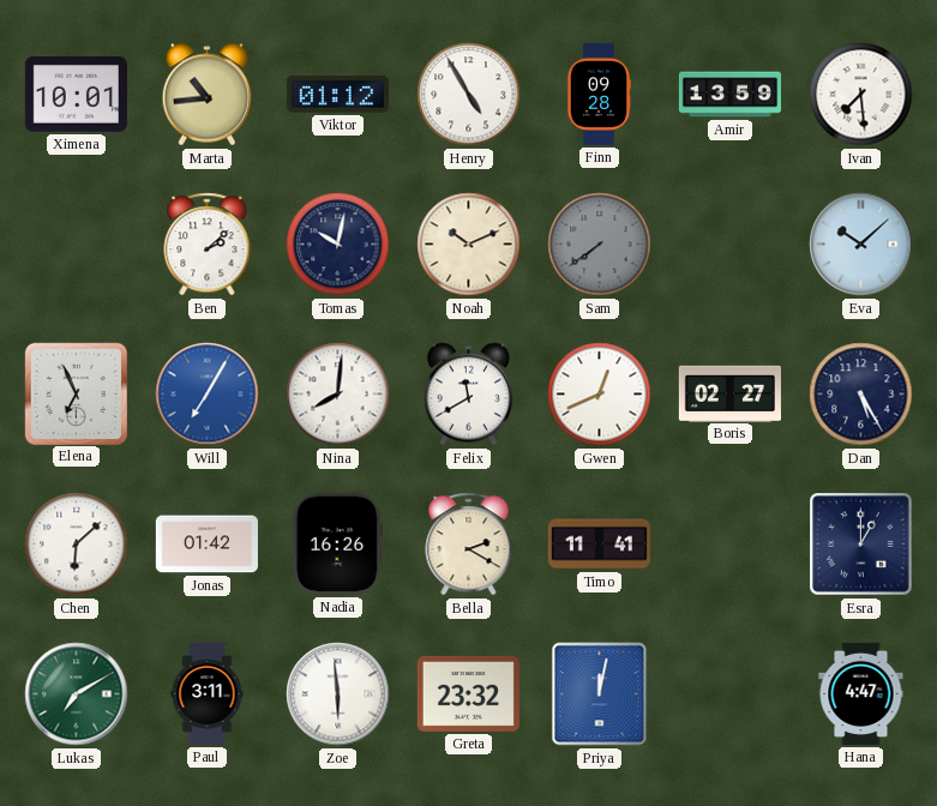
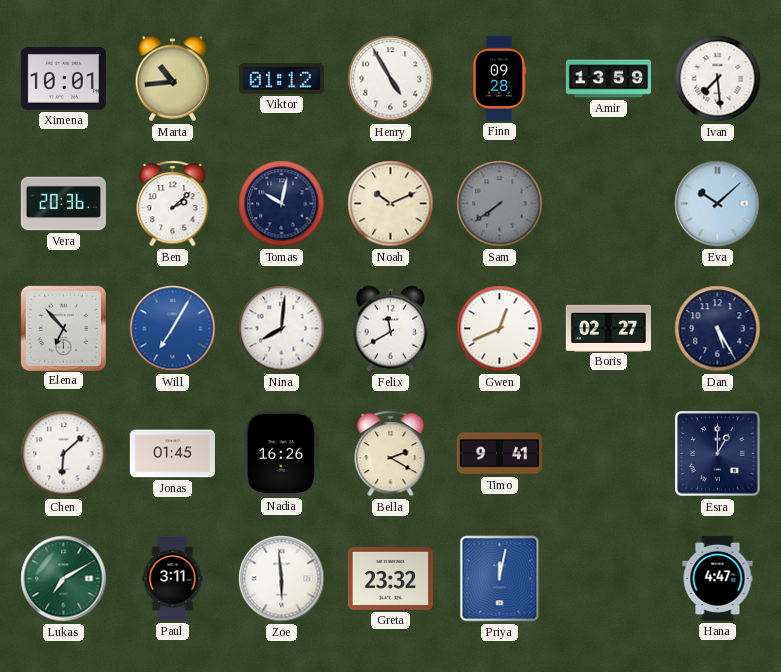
Vera: none -> 20:36 (63, 204)
Elena: 6:56 -> 6:53 (63, 328)
Jonas: 01:42 -> 01:45 (172, 454)
Timo: 11:41 -> 9:41 (499, 454)
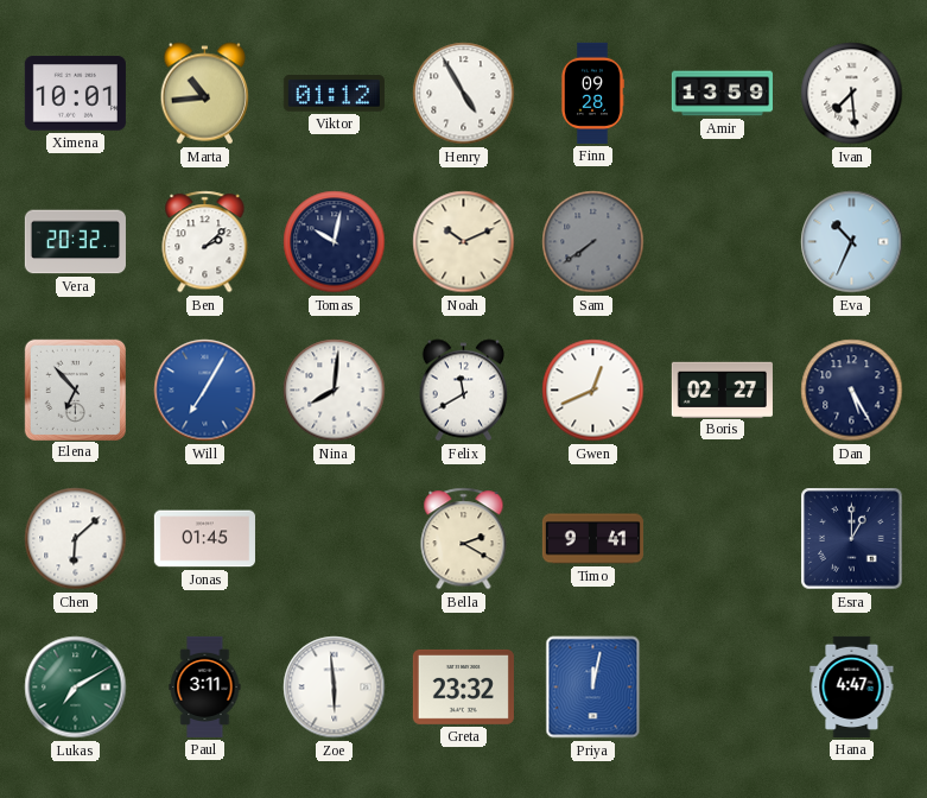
Vera: 20:36 -> 20:32 (75, 242)
Eva: 10:08 -> 10:34 (852, 242)
Nadia: 16:26 -> none (281, 453)
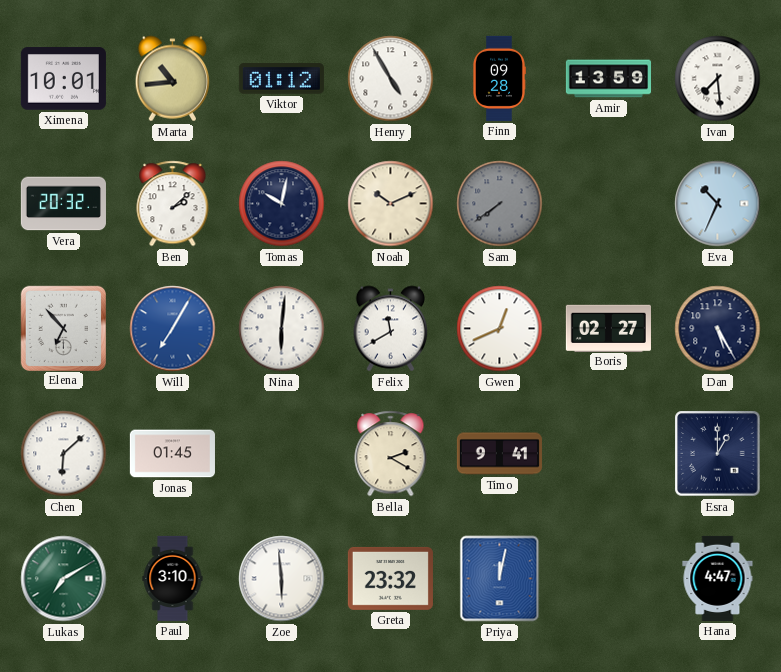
Nina: 8:01 -> 6:01 (282, 329)
Paul: 3:11 -> 3:10 (173, 578)
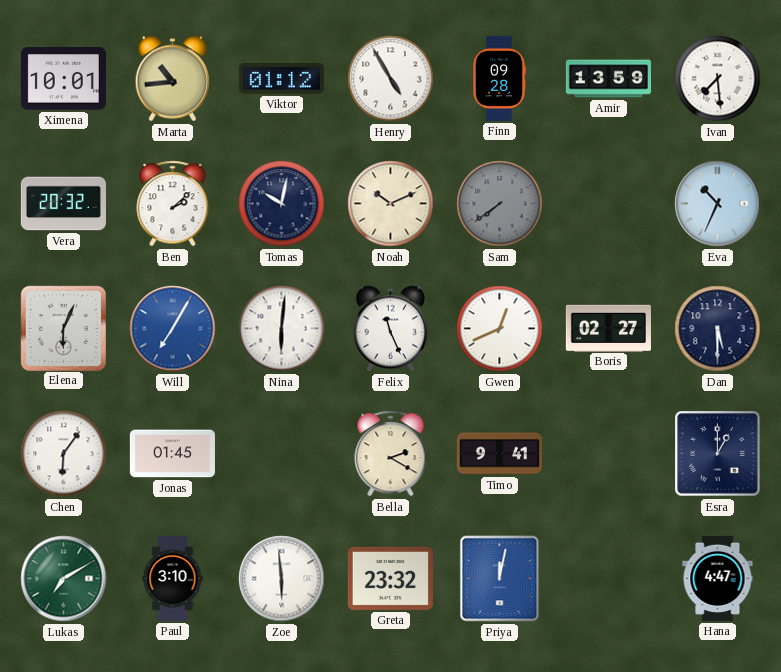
Elena: 6:53 -> 6:04 (63, 328)
Felix: 11:40 -> 11:26 (391, 329)
Dan: 5:25 -> 5:30 (718, 329)
Chen: 6:08 -> 6:06 (64, 454)
